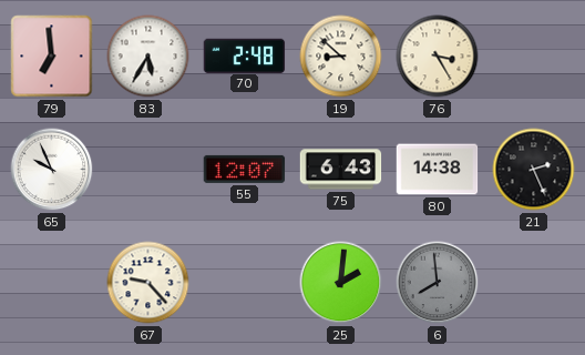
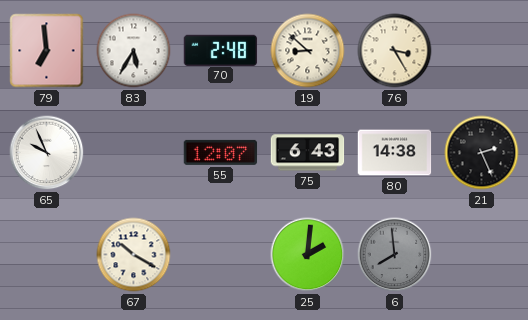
67: 9:23 -> 10:20 (134, 255)
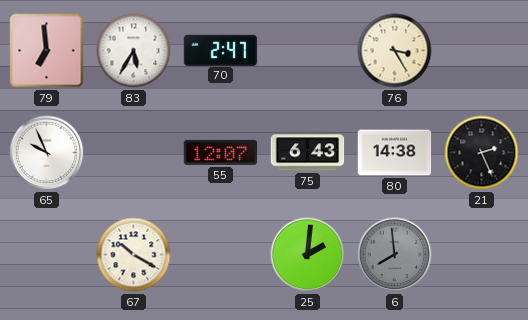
70: 2:48 -> 2:47 (221, 50)
19: 8:52 -> none (308, 51)
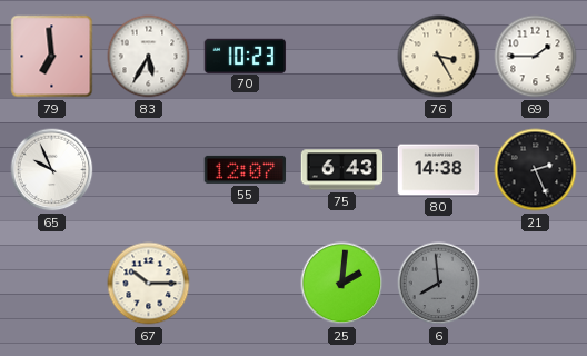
70: 2:47 -> 10:23 (246, 56)
69: none -> 1:45 (536, 57)
67: 10:20 -> 10:15 (149, 284)
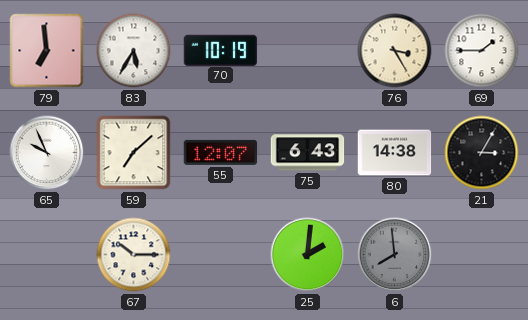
70: 10:23 -> 10:19 (221, 50)
59: none -> 7:08 (134, 153)
21: 2:26 -> 3:05 (482, 153)
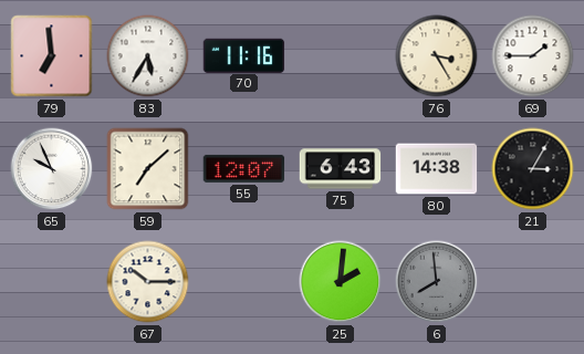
70: 10:19 -> 11:16 (244, 55)
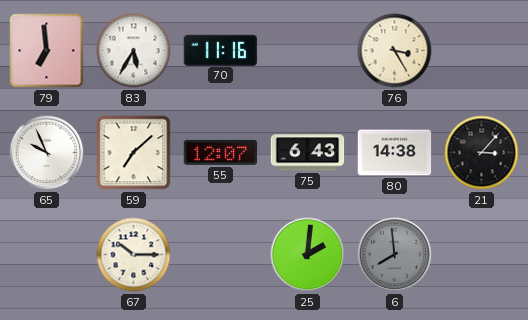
69: 1:45 -> none (533, 56)
21: 3:05 -> 3:07 (482, 153)
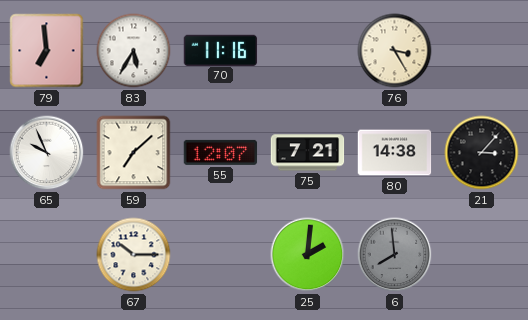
75: 6:43 -> 7:21 (308, 153)
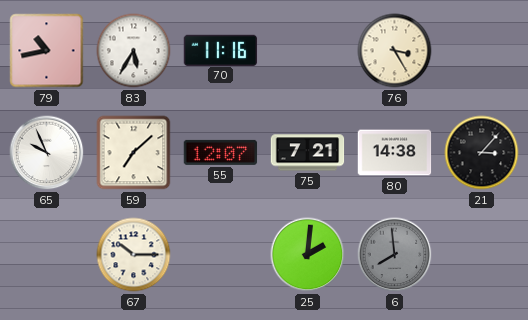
79: 6:59 -> 10:43 (47, 51)
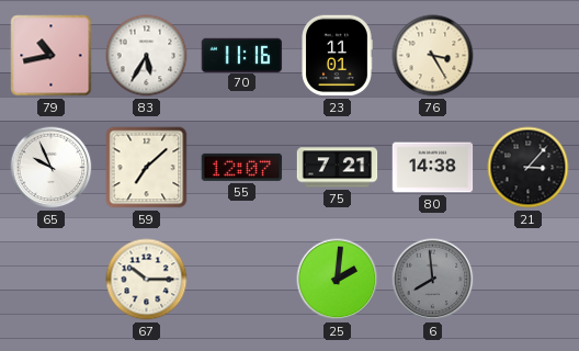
23: none -> 11:01 (337, 56)
